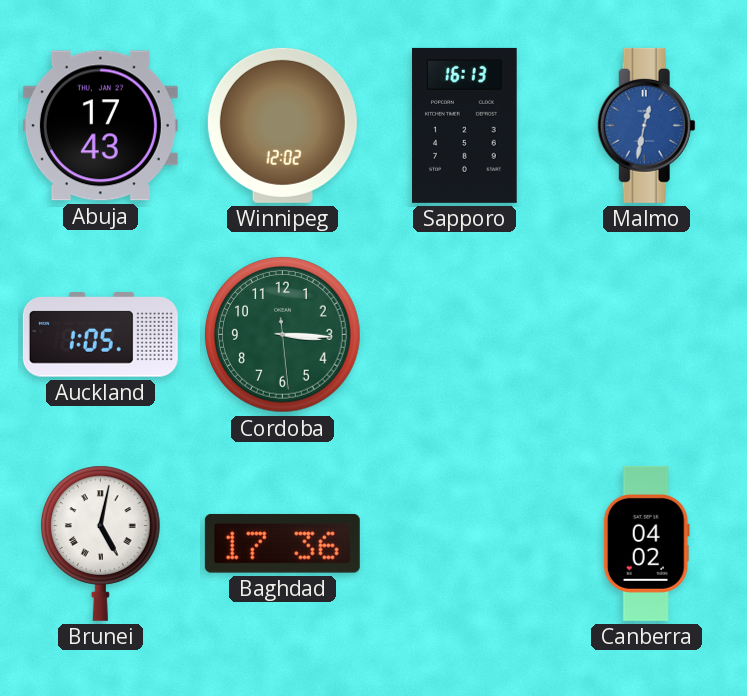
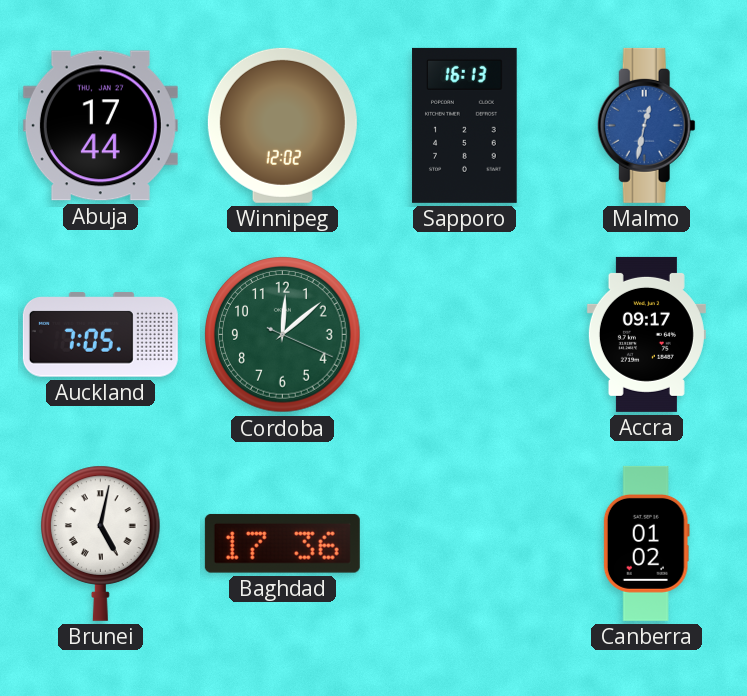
Abuja: 17:43 -> 17:44 (100, 126)
Auckland: 1:05 -> 7:05 (100, 335)
Cordoba: 3:15 -> 12:08 (283, 335)
Accra: none -> 09:17 (646, 334)
Canberra: 04:02 -> 01:02 (646, 543)
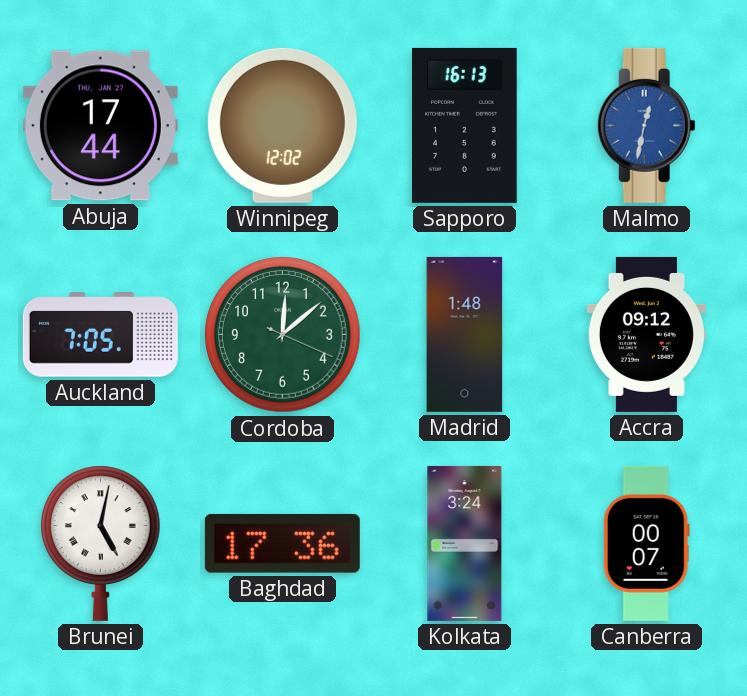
Madrid: none -> 1:48 (465, 334)
Accra: 09:17 -> 09:12 (646, 334)
Kolkata: none -> 3:24 (465, 543)
Canberra: 01:02 -> 00:07 (646, 543)
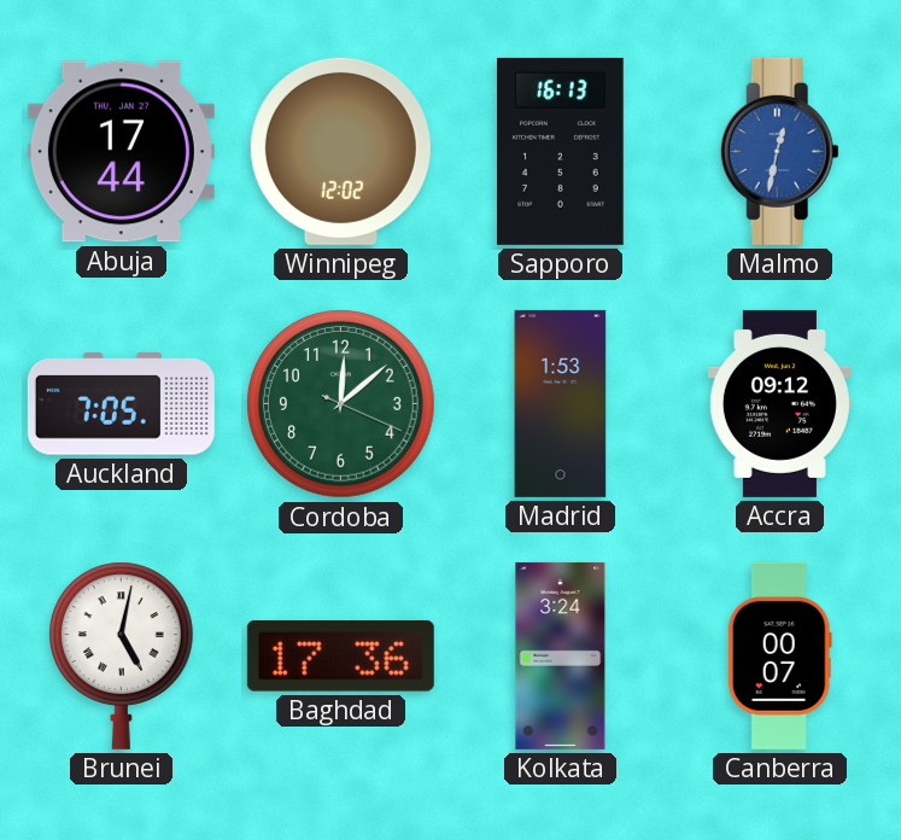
Madrid: 1:48 -> 1:53 (561, 403)
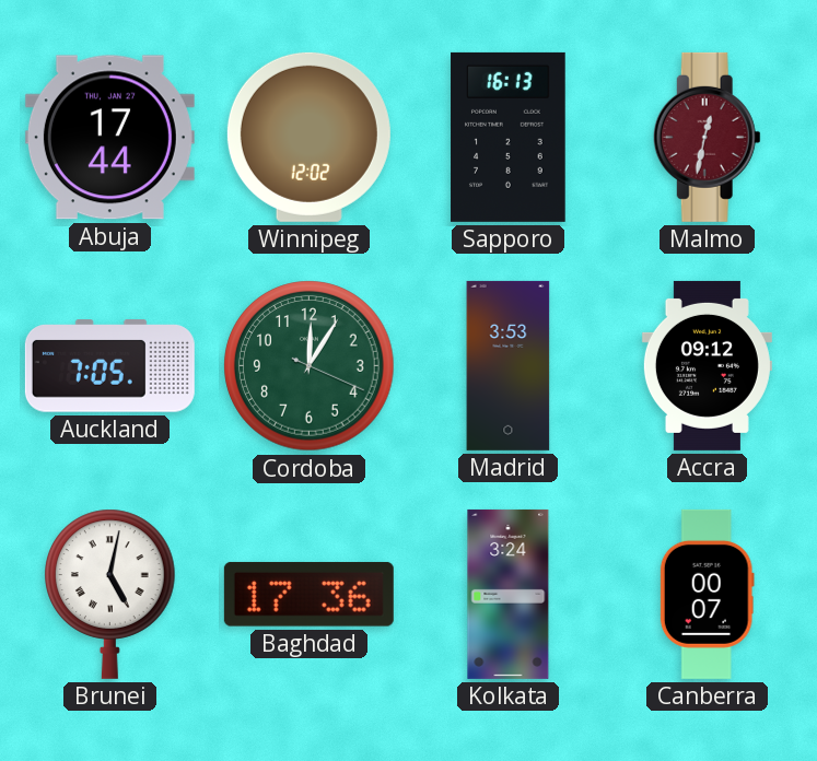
Malmo dial: blue -> burgundy (707, 137)
Cordoba: 12:08 -> 12:05 (310, 366)
Madrid: 1:53 -> 3:53 (509, 365)
